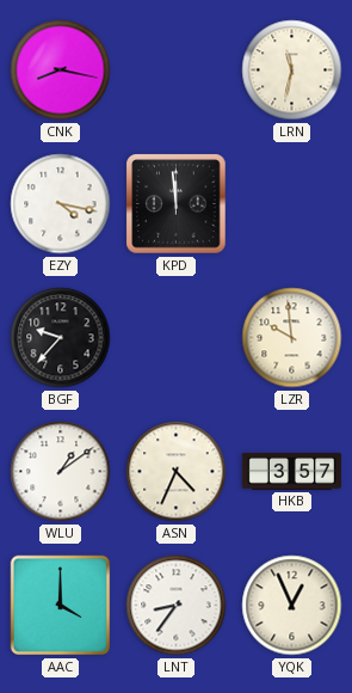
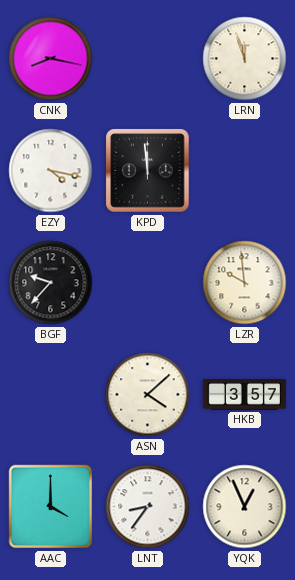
LRN: 11:32 -> 11:57 (245, 59)
WLU: 1:09 -> none (61, 472)
ASN: 4:34 -> 4:08 (148, 395)
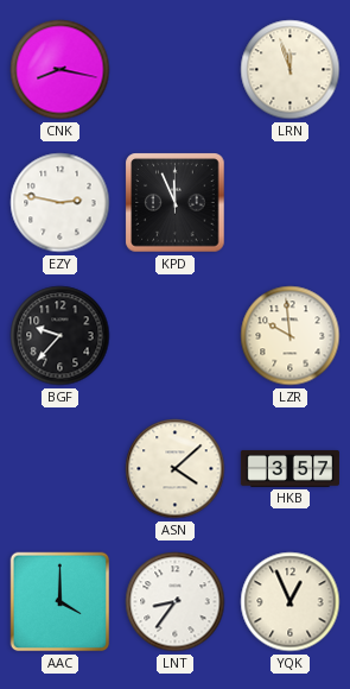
EZY: 4:17 -> 2:47 (61, 203)
KPD: 11:59 -> 11:56 (176, 203)
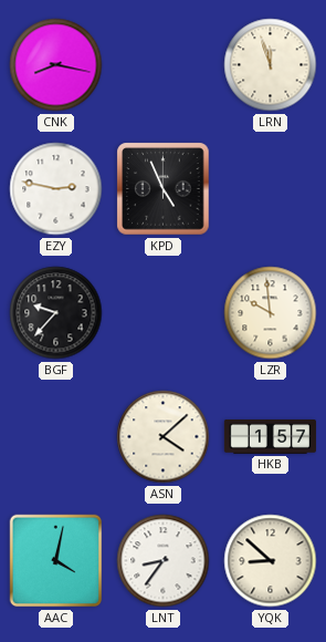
KPD: 11:56 -> 4:56 (164, 189)
HKB: 3:57 -> 1:57 (270, 436)
AAC: 4:00 -> 4:02 (56, 561)
YQK: 12:56 -> 8:52 (271, 561)
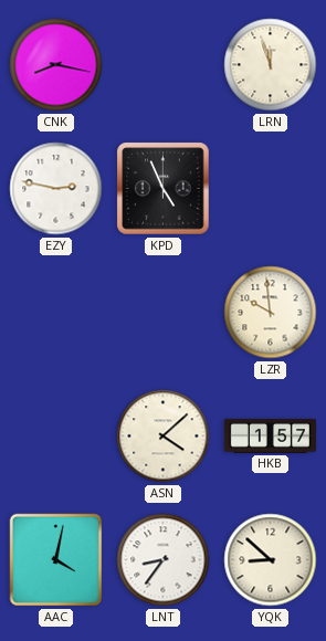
BGF: 9:37 -> none (56, 313)
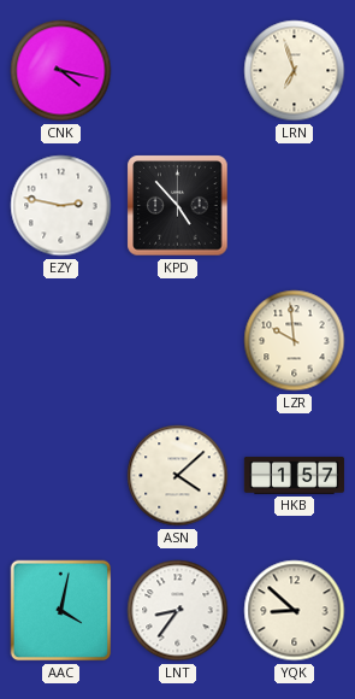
CNK: 8:17 -> 4:17 (61, 71)
LRN: 11:57 -> 6:57 (295, 71)
KPD: 4:56 -> 4:53 (178, 206)
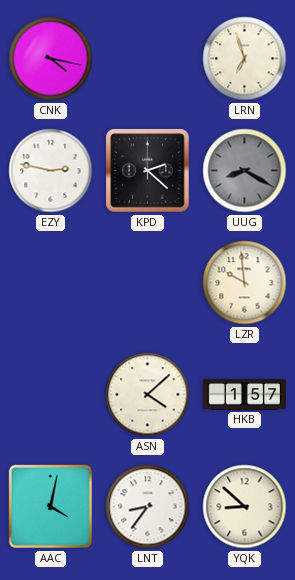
KPD: 4:53 -> 2:22 (148, 171)
UUG: none -> 8:20 (245, 171)
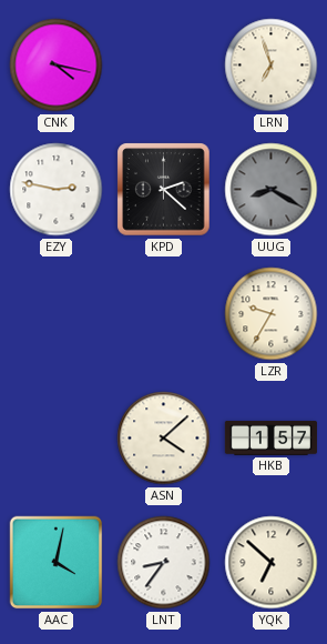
LZR: 9:59 -> 9:35 (272, 314)
YQK: 8:52 -> 6:52 (272, 563)
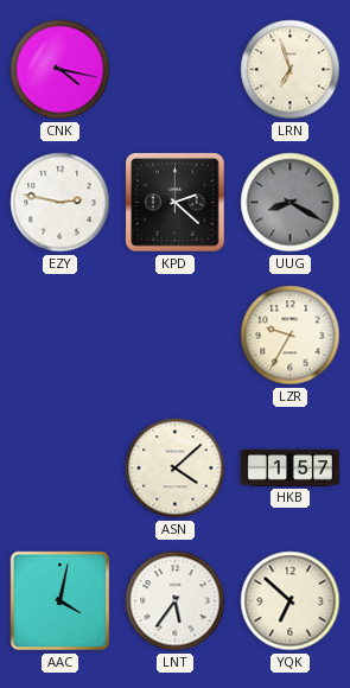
LNT: 8:36 -> 5:36 (176, 601)
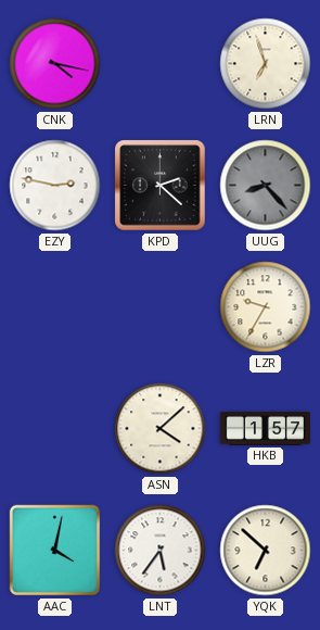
UUG: 8:20 -> 8:23 (266, 186)
